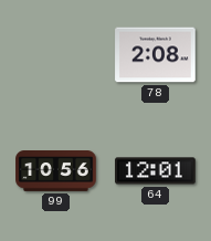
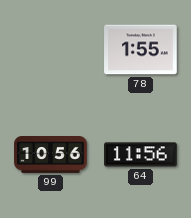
78: 2:08 -> 1:55 (141, 50)
64: 12:01 -> 11:56 (141, 155)
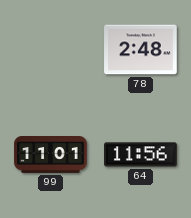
78: 1:55 -> 2:48 (141, 50)
99: 10:56 -> 11:01 (51, 155)
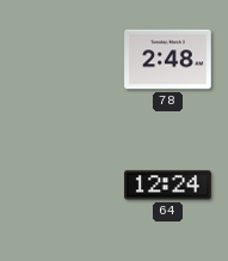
99: 11:01 -> none (51, 155)
64: 11:56 -> 12:24 (168, 186)
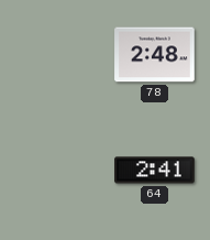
64: 12:24 -> 2:41 (155, 171)
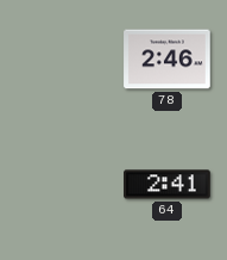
78: 2:48 -> 2:46 (168, 60)
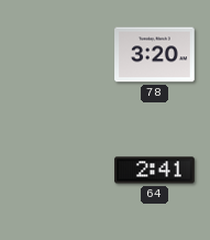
78: 2:46 -> 3:20 (155, 55)
